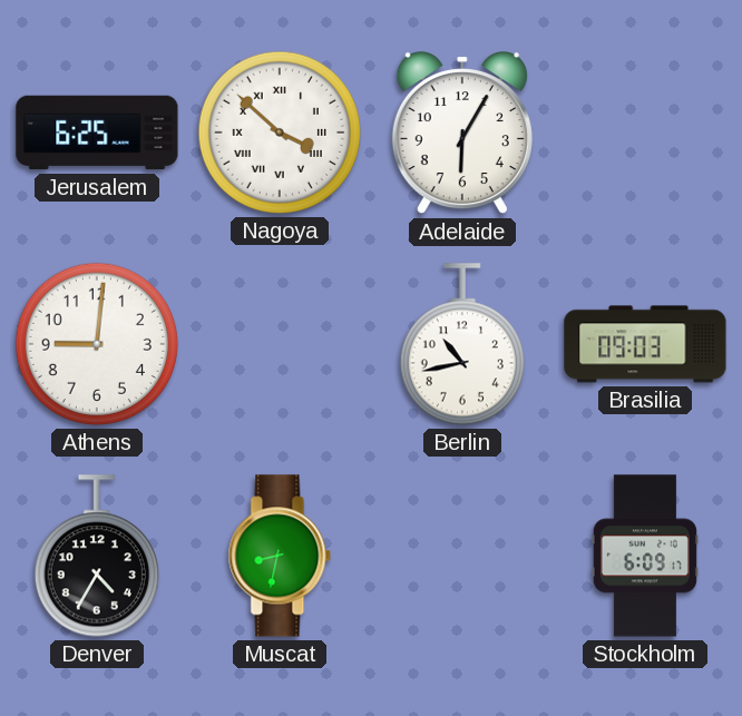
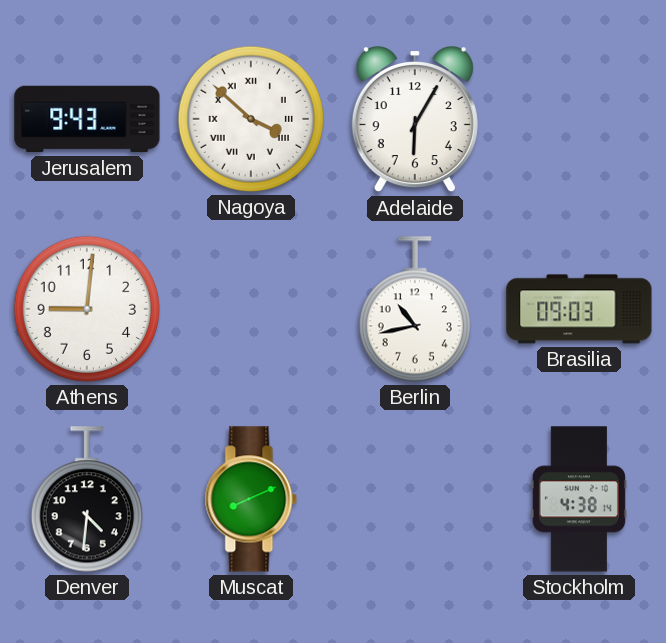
Jerusalem: 6:25 -> 9:43 (87, 119)
Denver: 4:35 -> 4:31 (87, 499)
Muscat: 8:32 -> 8:11 (251, 499)
Stockholm: 6:09 -> 4:38 (579, 499)
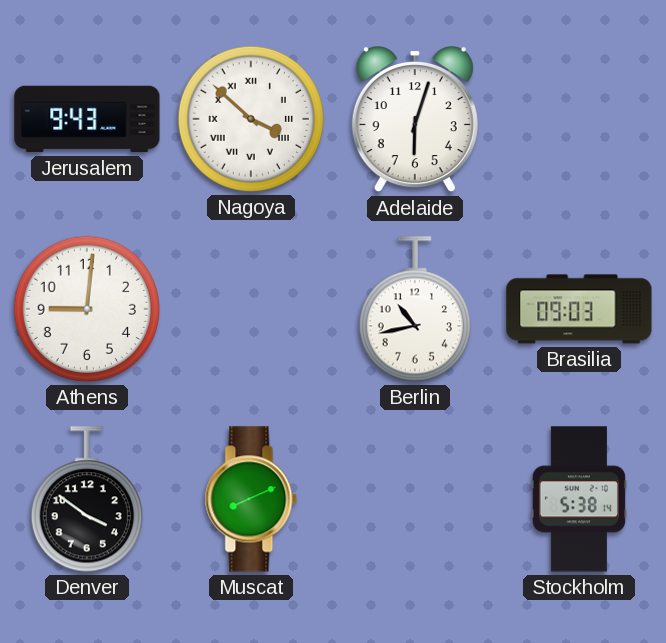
Adelaide: 6:05 -> 6:03 (415, 120)
Denver: 4:31 -> 3:51 (87, 499)
Stockholm: 4:38 -> 5:38 (579, 499)
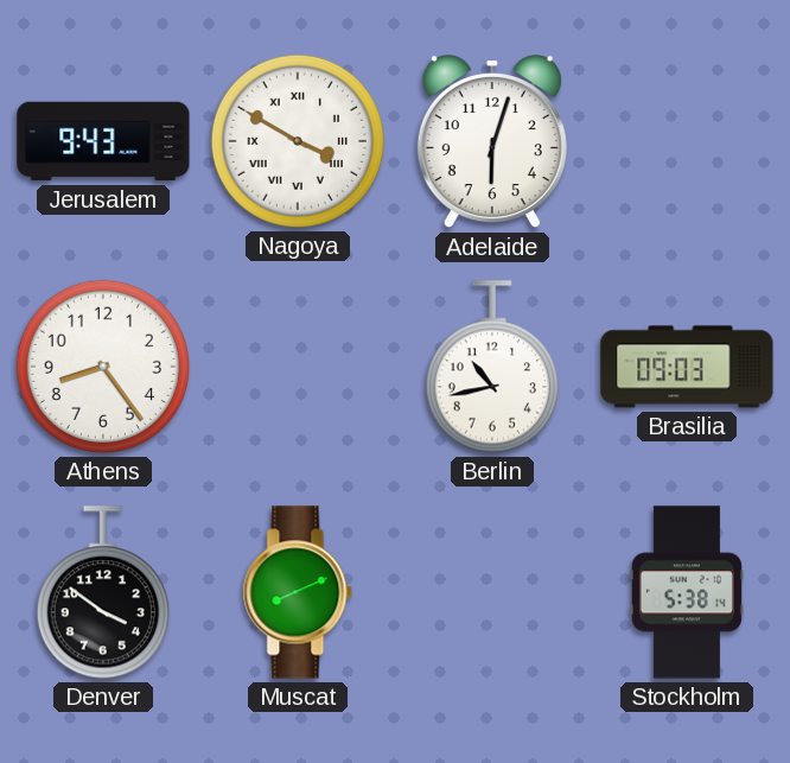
Nagoya: 3:52 -> 3:50 (298, 141)
Athens: 9:01 -> 8:24 (103, 367)
